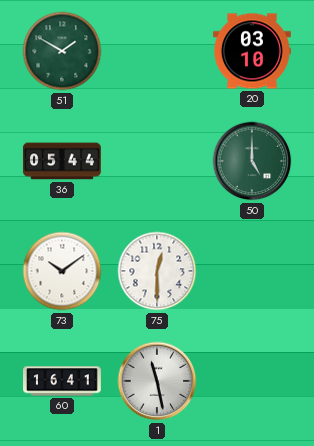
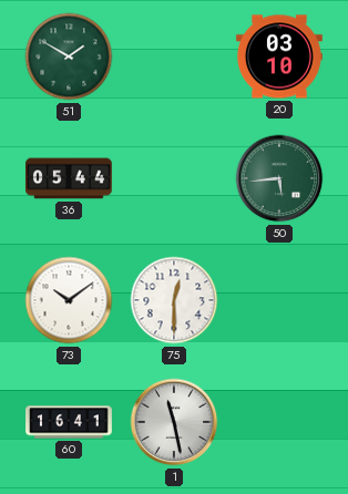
50: 5:00 -> 5:44 (279, 178)
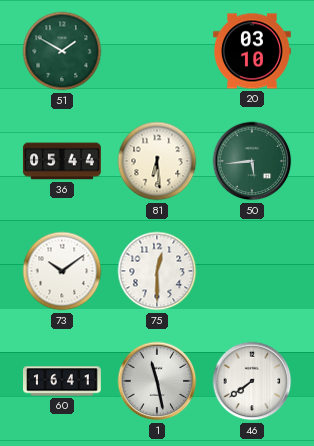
81: none -> 6:29 (157, 161)
46: none -> 7:39 (252, 381)
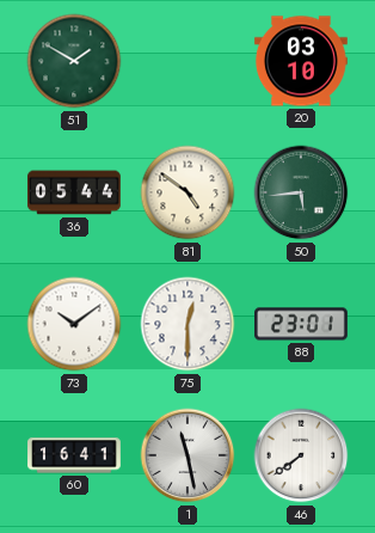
81: 6:29 -> 4:51 (187, 192)
88: none -> 23:01 (302, 324)
